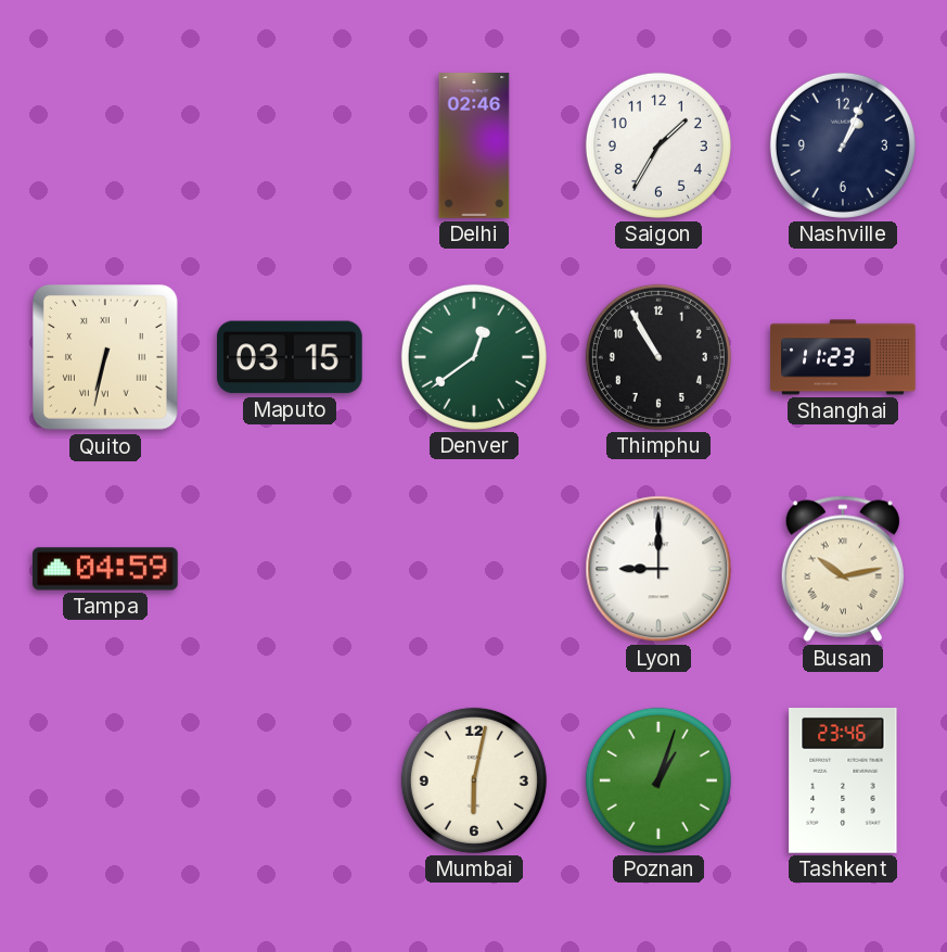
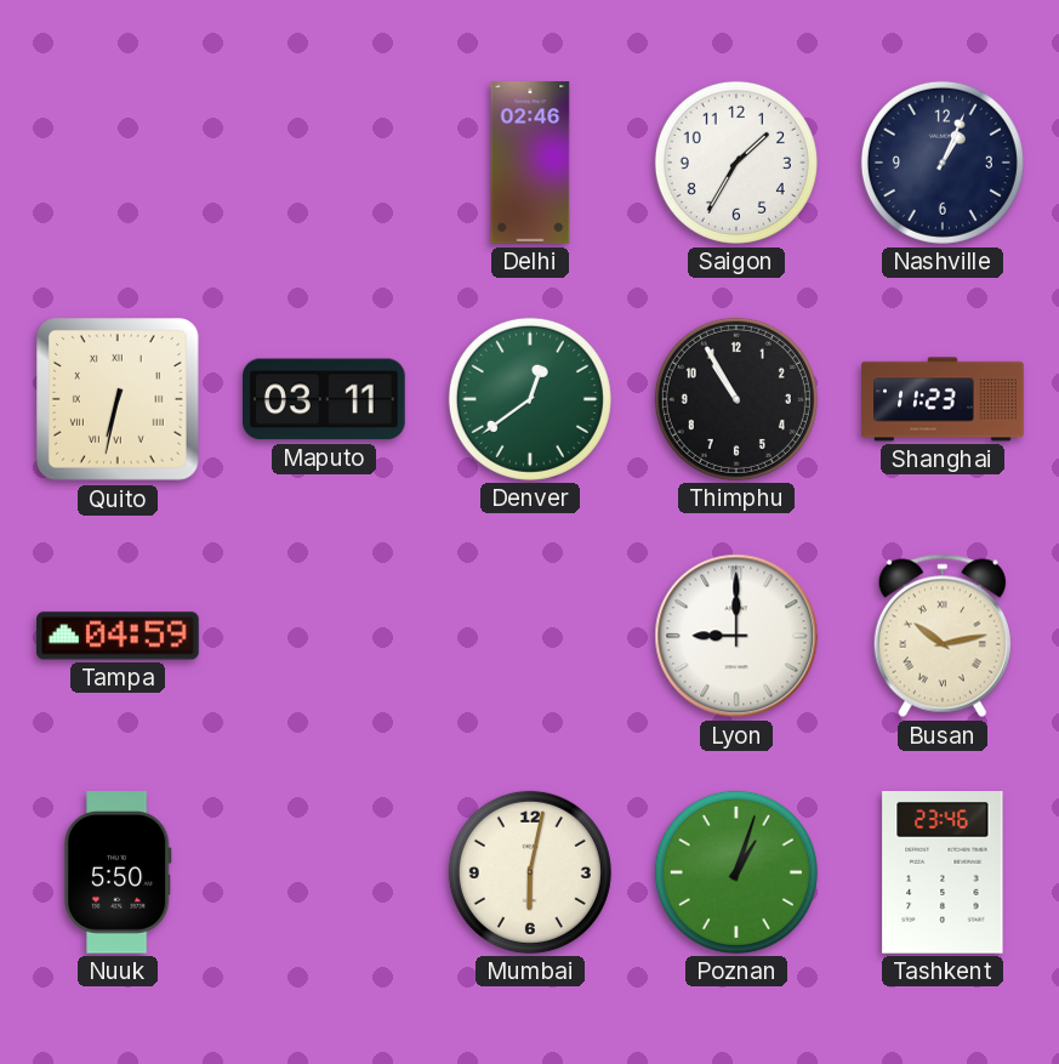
Maputo: 03:15 -> 03:11 (324, 399)
Nuuk: none -> 5:50 (118, 874)
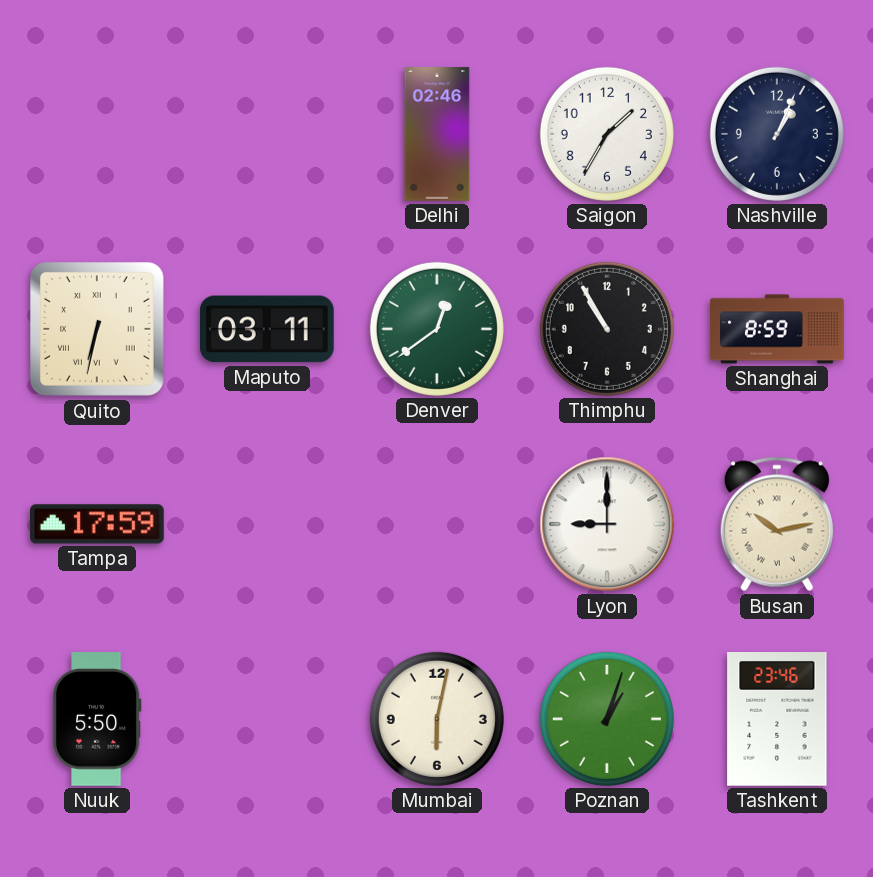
Shanghai: 11:23 -> 8:59 (777, 329)
Tampa: 04:59 -> 17:59 (98, 524)
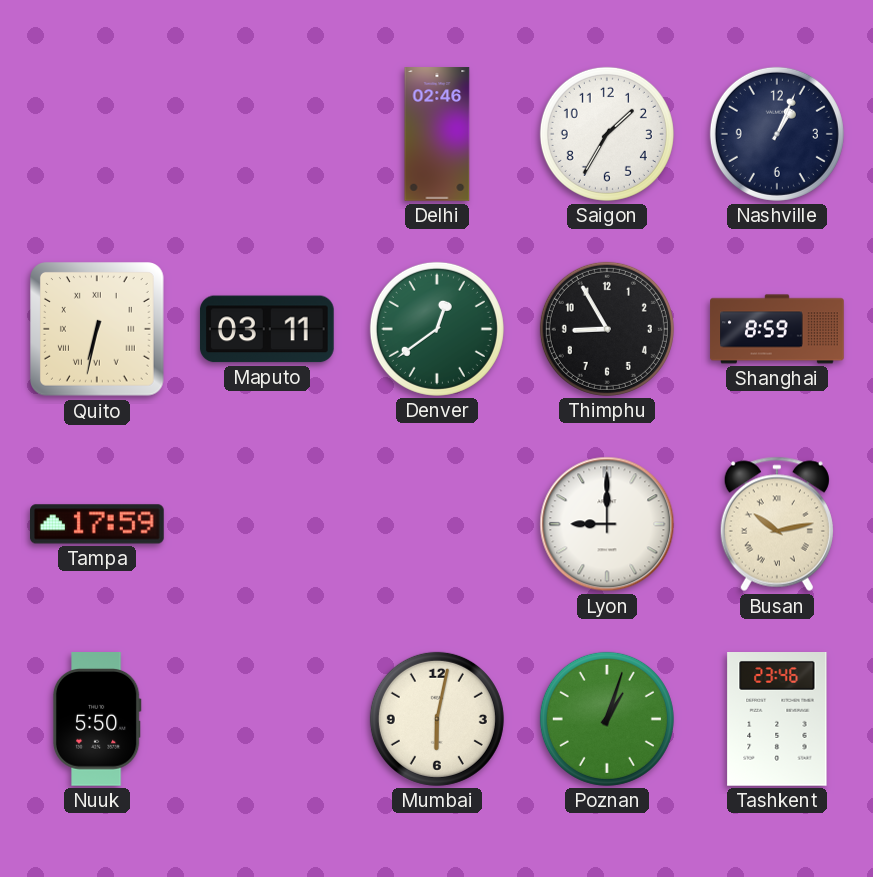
Thimphu: 10:55 -> 8:55 (607, 329)
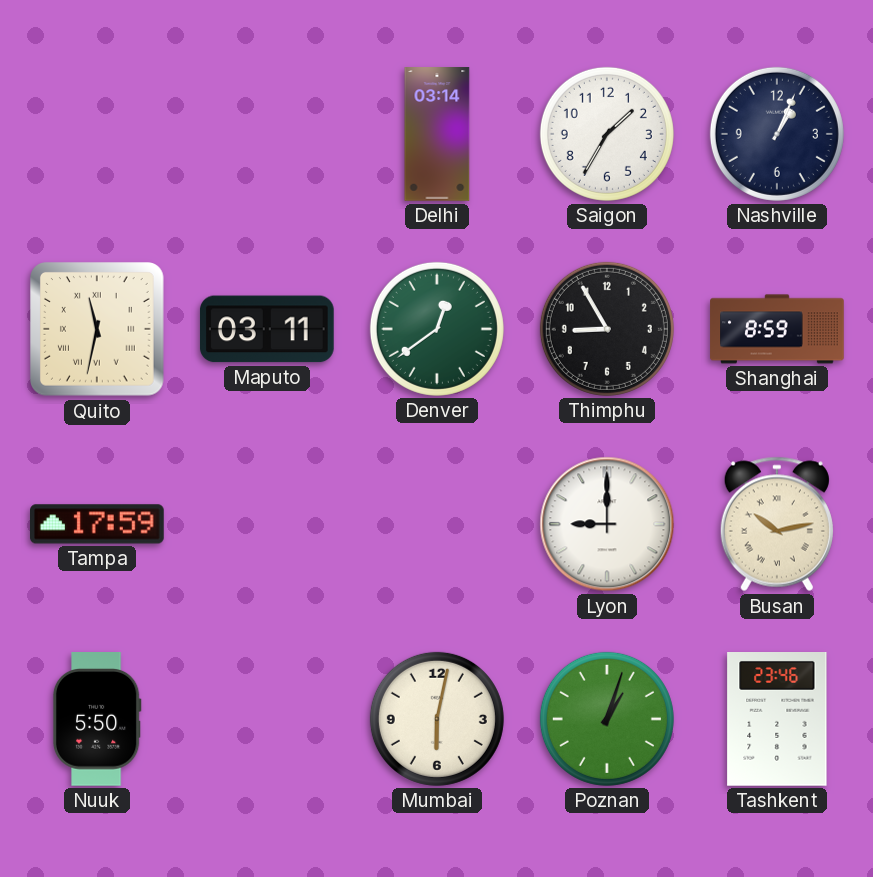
Delhi: 02:46 -> 03:14 (437, 134)
Quito: 6:32 -> 11:32 (98, 330)
